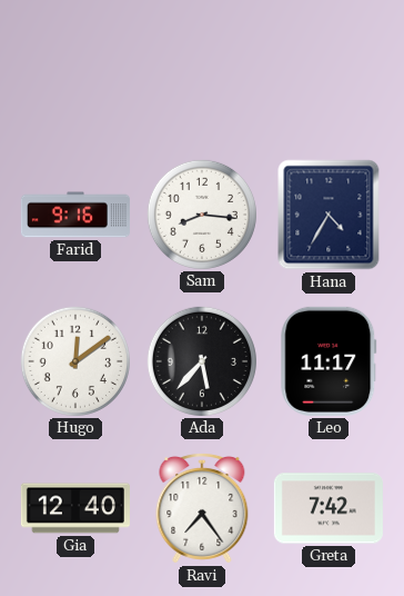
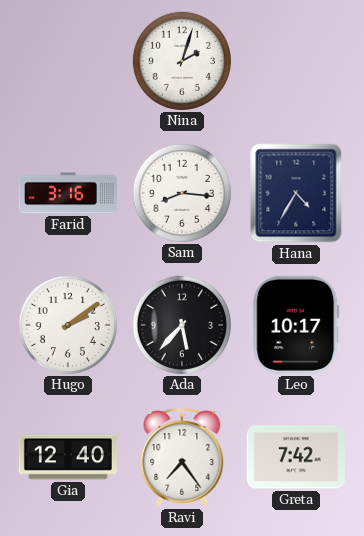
Nina: none -> 2:03 (182, 61)
Farid: 9:16 -> 3:16 (68, 193)
Hugo: 12:09 -> 2:09 (68, 325)
Leo: 11:17 -> 10:17 (296, 325)
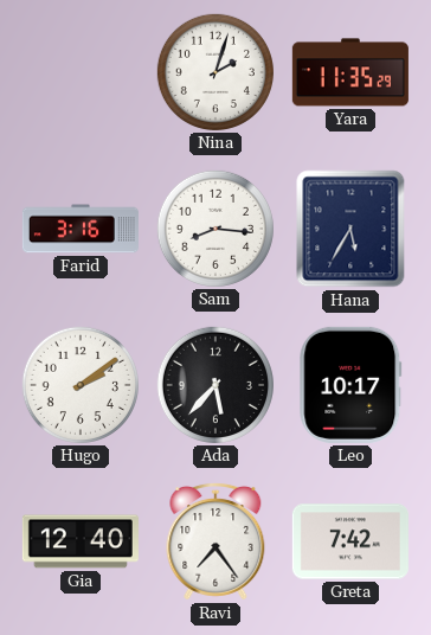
Yara: none -> 11:35 (350, 72)
Hana: 4:35 -> 5:35 (350, 229)
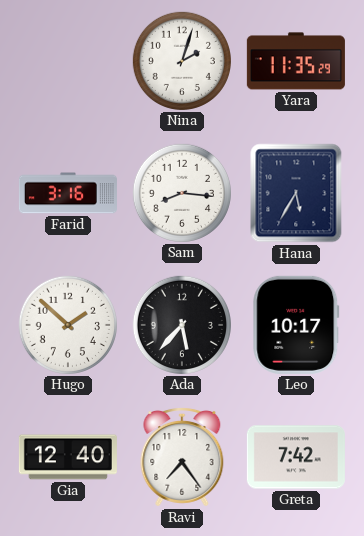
Hugo: 2:09 -> 1:52 (68, 325)
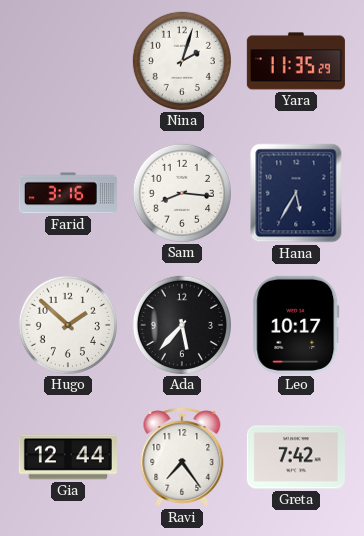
Gia: 12:40 -> 12:44 (68, 457)
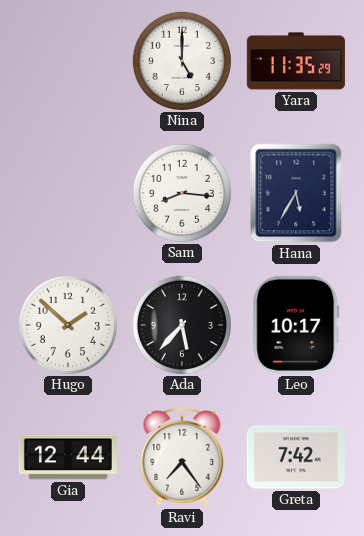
Nina: 2:03 -> 5:00 (182, 61)
Farid: 3:16 -> none (68, 193)
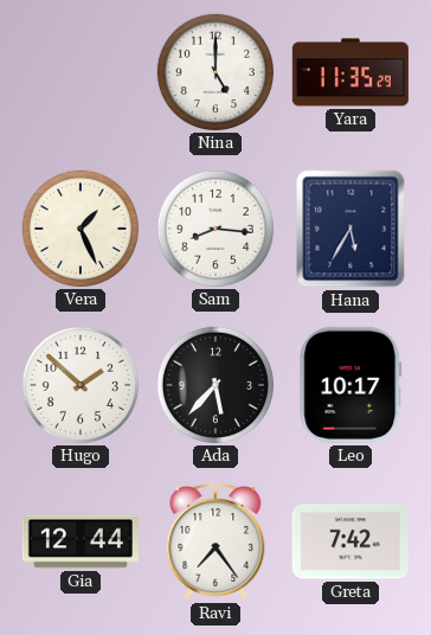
Vera: none -> 1:26 (81, 229)
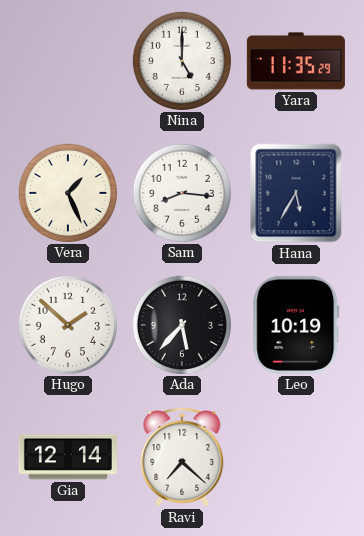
Leo: 10:17 -> 10:19 (296, 325)
Gia: 12:44 -> 12:14 (68, 457)
Ravi: 7:24 -> 7:22 (182, 457)
Greta: 7:42 -> none (350, 541)
